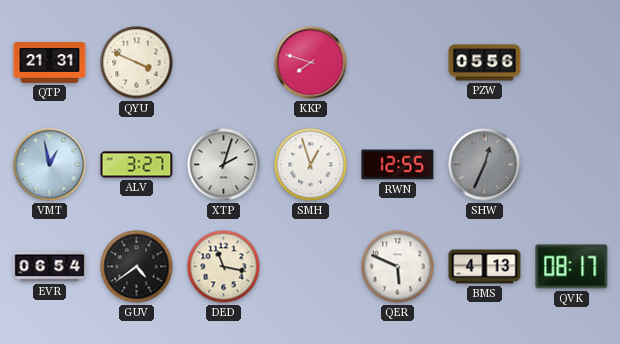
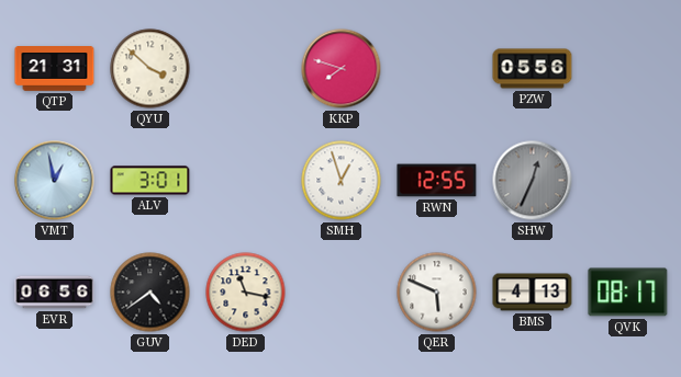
QYU: 3:49 -> 3:52 (150, 69)
ALV: 3:27 -> 3:01 (150, 181)
XTP: 2:03 -> none (224, 165)
EVR: 06:54 -> 06:56 (55, 293)
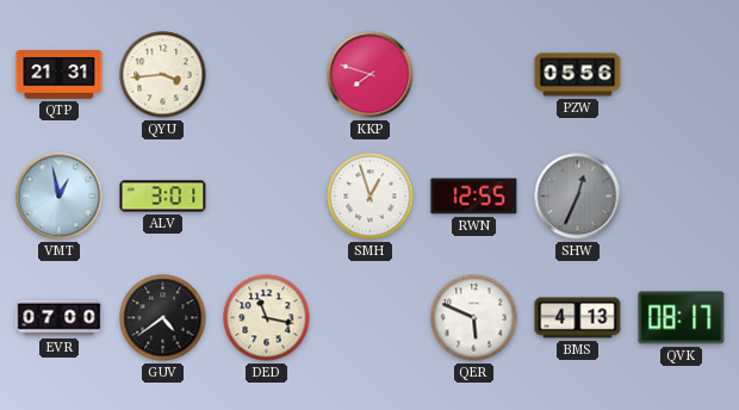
QYU: 3:52 -> 3:44 (163, 75)
EVR: 06:56 -> 07:00 (60, 318)
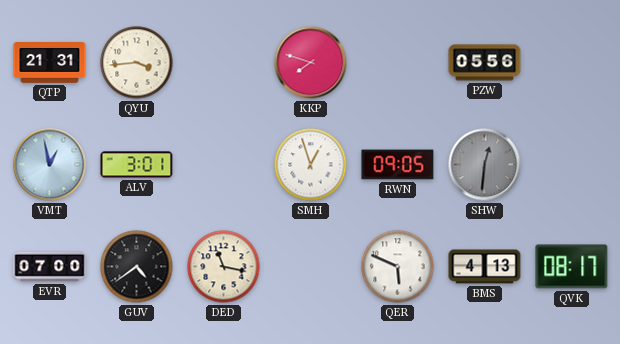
RWN: 12:55 -> 09:05 (398, 165)
SHW: 12:34 -> 12:31 (485, 165)
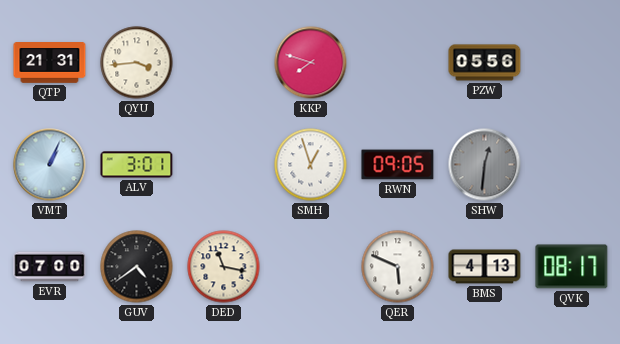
VMT: 12:58 -> 1:04 (50, 165)
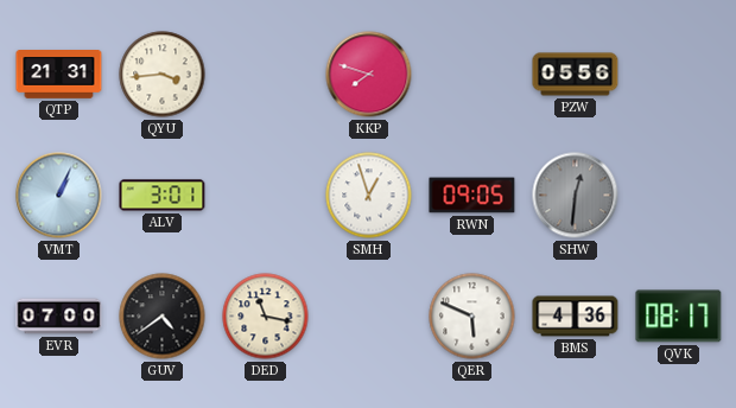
BMS: 4:13 -> 4:36 (576, 317)
